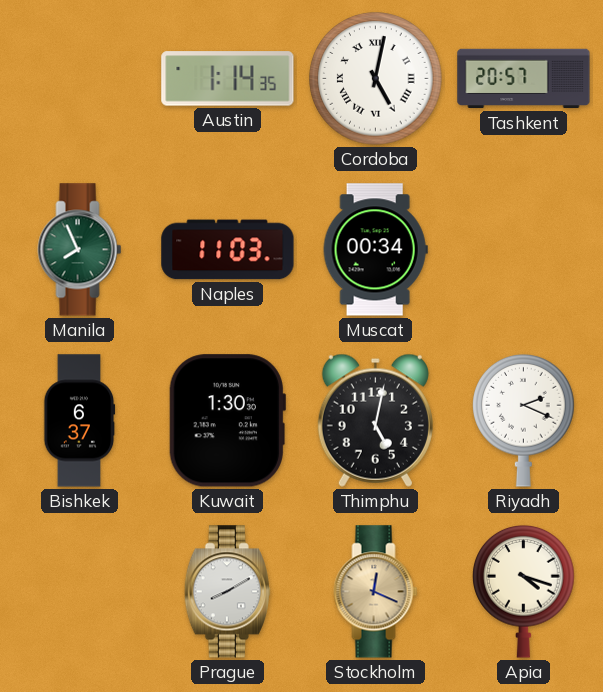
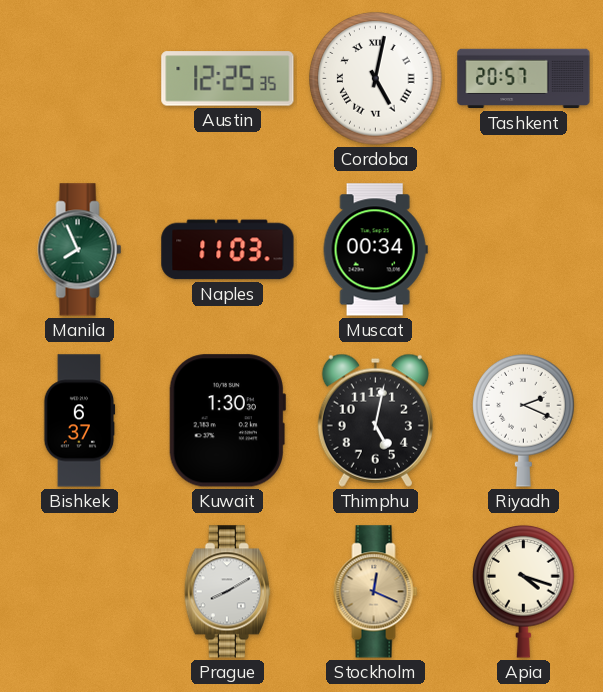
Austin: 1:14 -> 12:25 (228, 79)
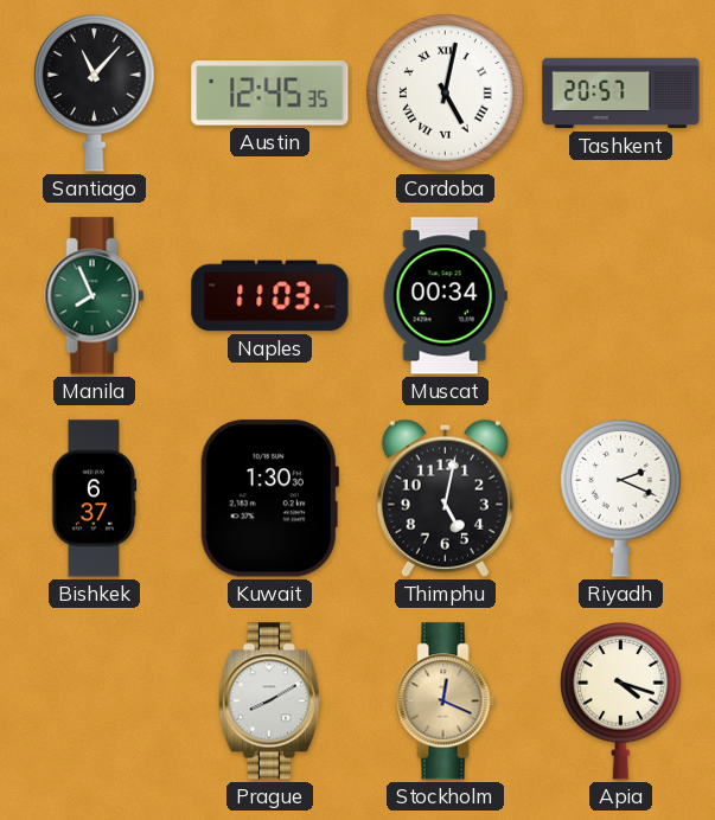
Santiago: none -> 11:07 (95, 92)
Austin: 12:25 -> 12:45 (270, 94)
